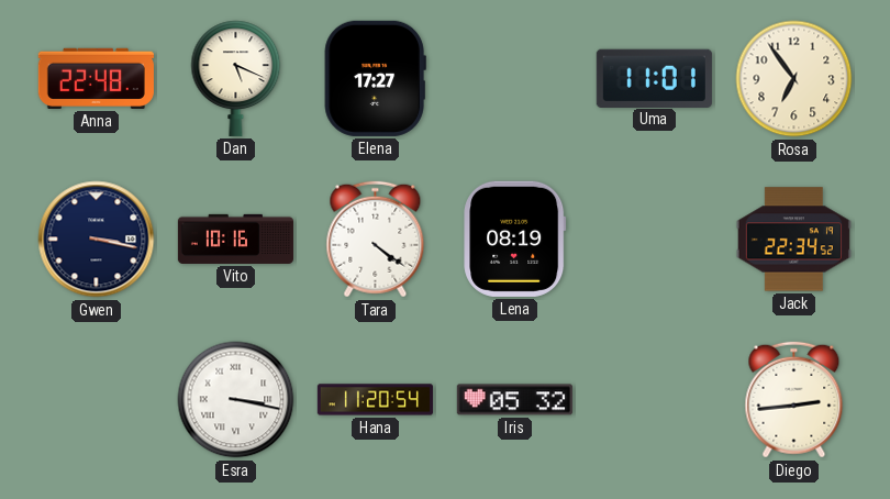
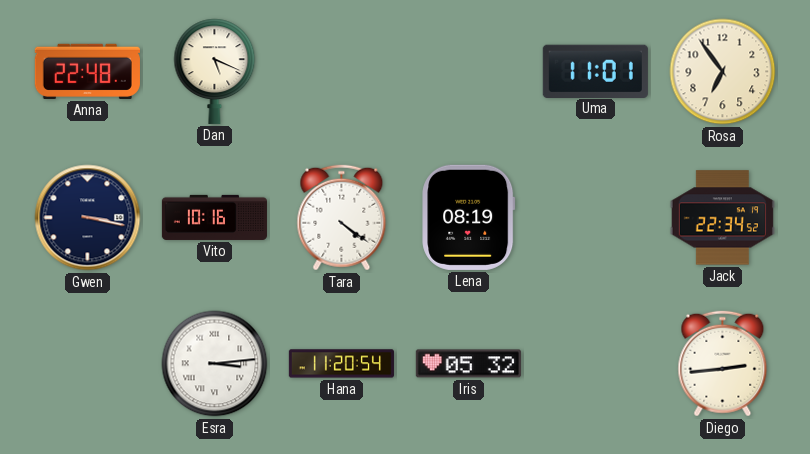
Elena: 17:27 -> none (375, 78)
Esra: 3:17 -> 3:14 (215, 364)
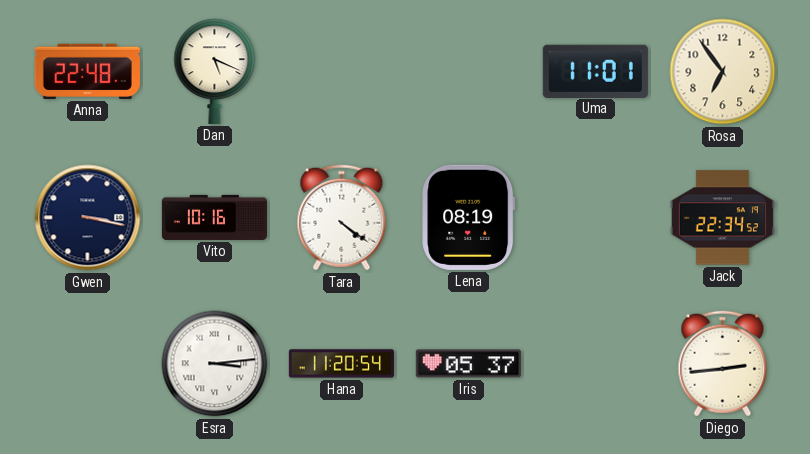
Iris: 05:32 -> 05:37 (468, 364)
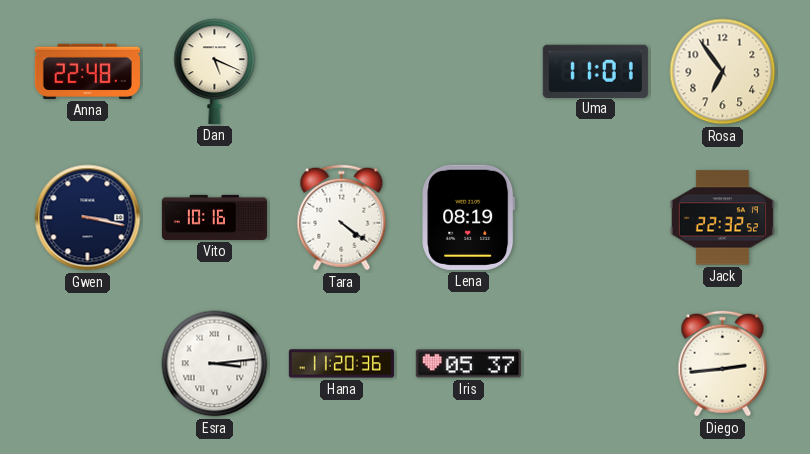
Jack: 22:34 -> 22:32 (722, 218)
Hana: 11:20:54 -> 11:20:36 (341, 364)
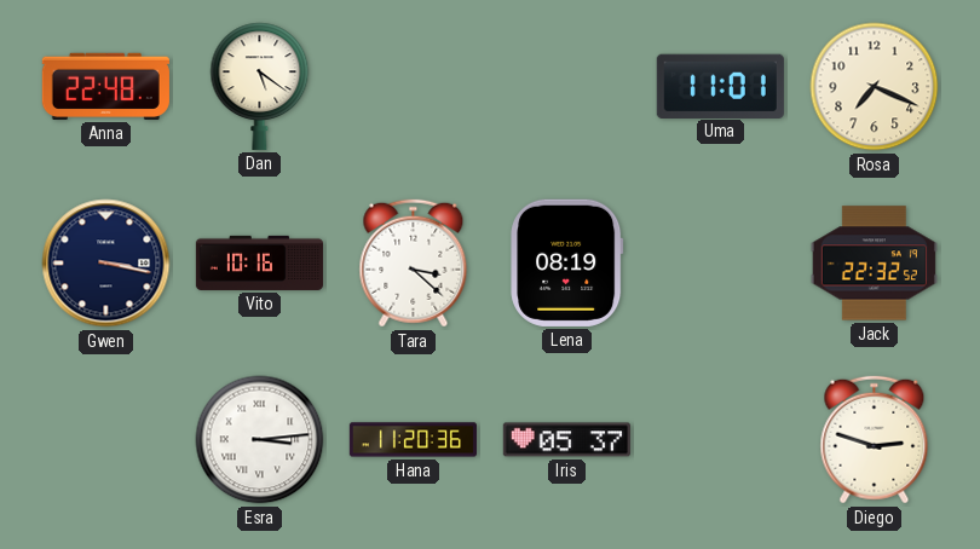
Dan: 5:19 -> 5:21 (260, 86)
Rosa: 6:54 -> 7:19 (875, 87)
Tara: 4:21 -> 3:22 (414, 264)
Diego: 2:44 -> 2:48 (875, 440)
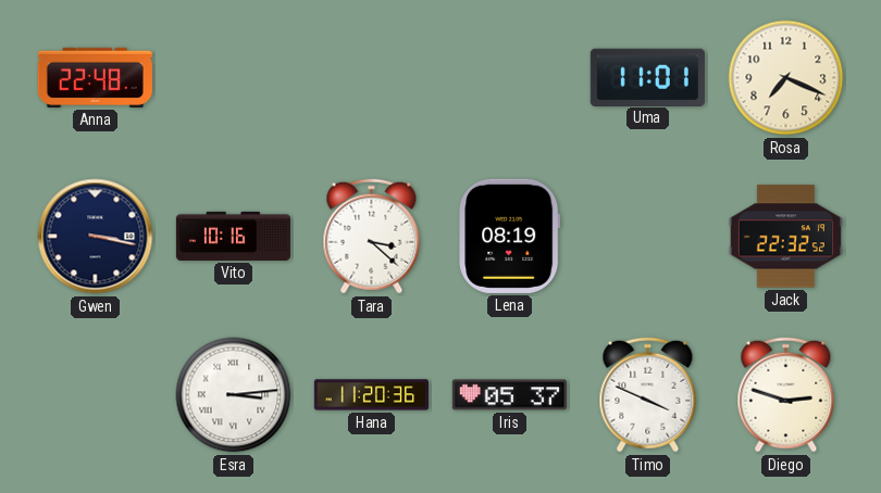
Dan: 5:21 -> none (260, 86)
Timo: none -> 3:49 (648, 395)
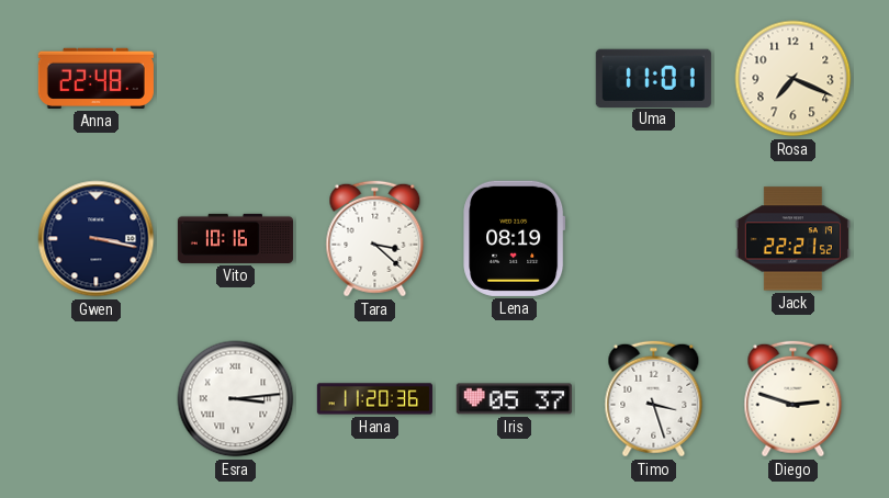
Jack: 22:32 -> 22:21 (792, 239)
Timo: 3:49 -> 3:27 (654, 399)
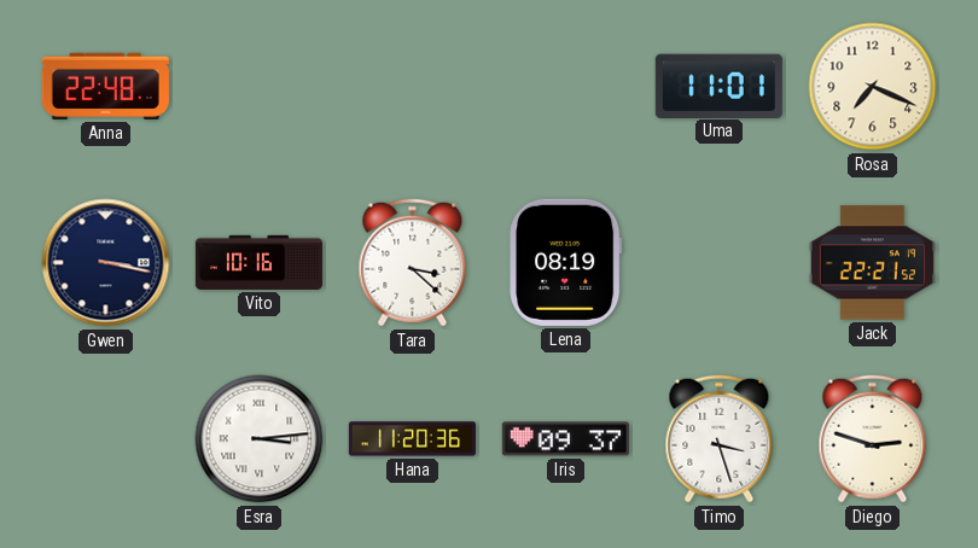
Iris: 05:37 -> 09:37 (565, 439)
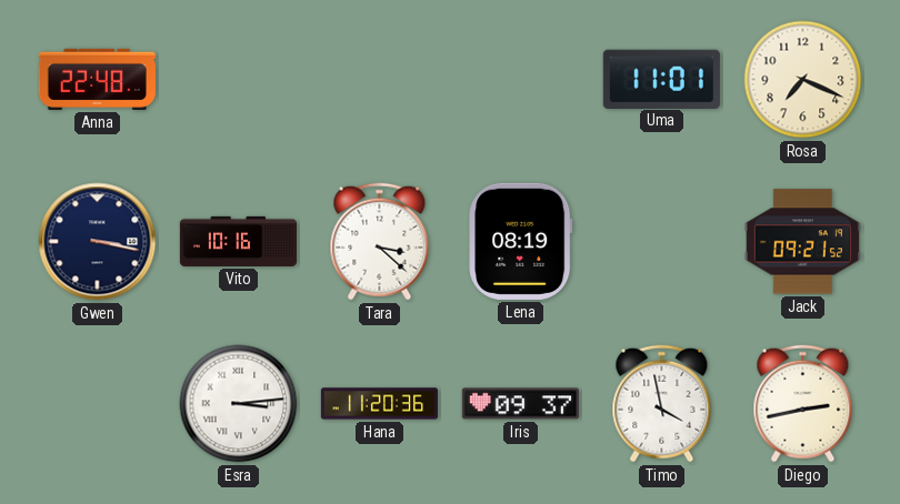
Jack: 22:21 -> 09:21 (802, 242)
Timo: 3:27 -> 3:58 (662, 404)
Diego: 2:48 -> 2:43 (803, 404)
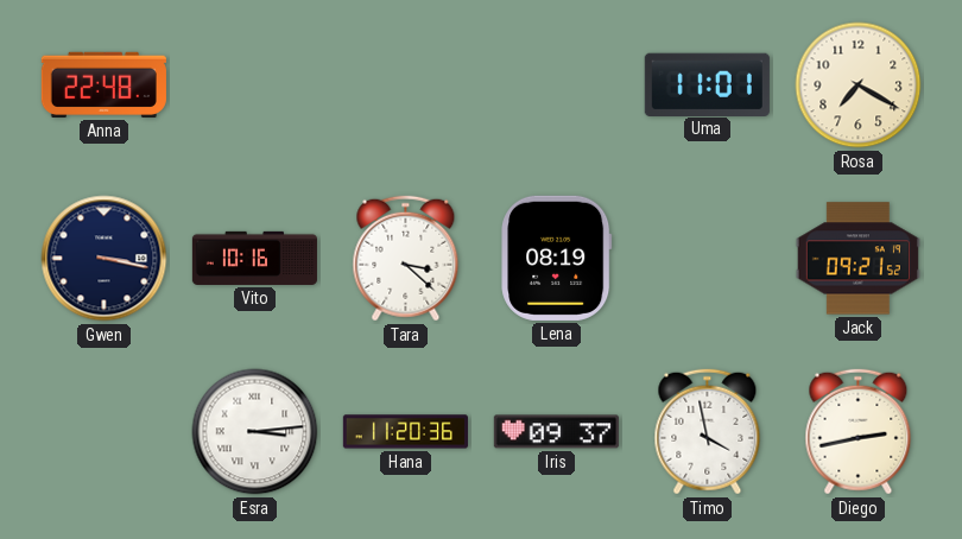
Rosa: 7:19 -> 7:20 (859, 85)
